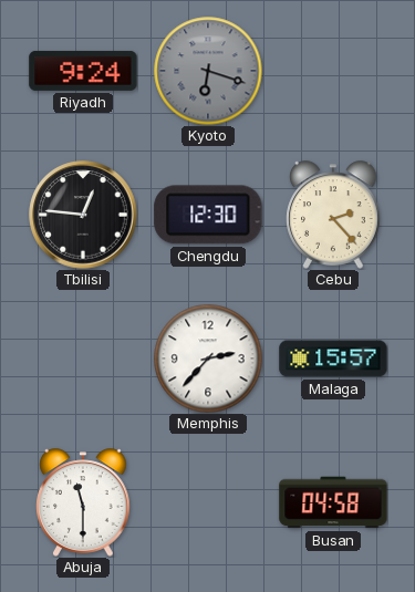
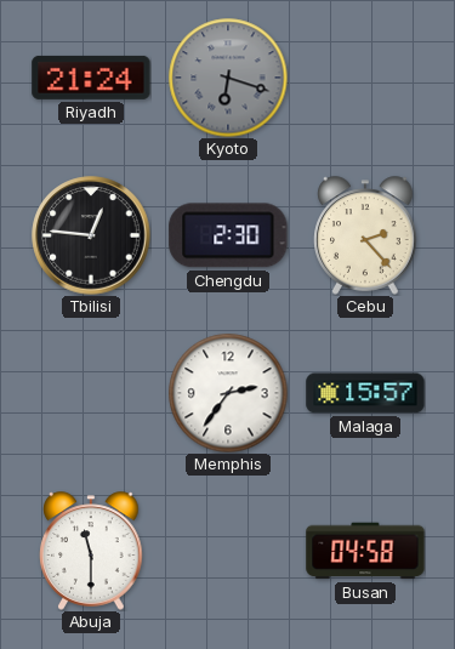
Riyadh: 9:24 -> 21:24 (91, 78)
Chengdu: 12:30 -> 2:30 (228, 235)
Memphis: 2:37 -> 2:36 (228, 393)
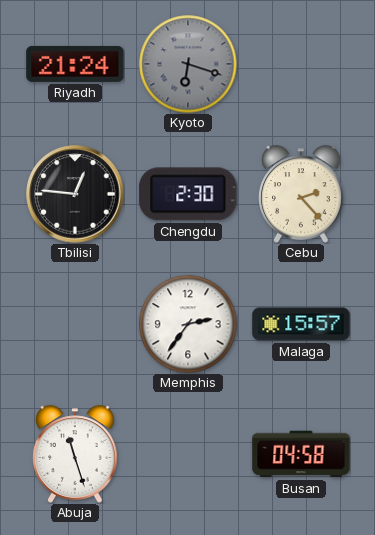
Abuja: 11:30 -> 11:27 (75, 454)
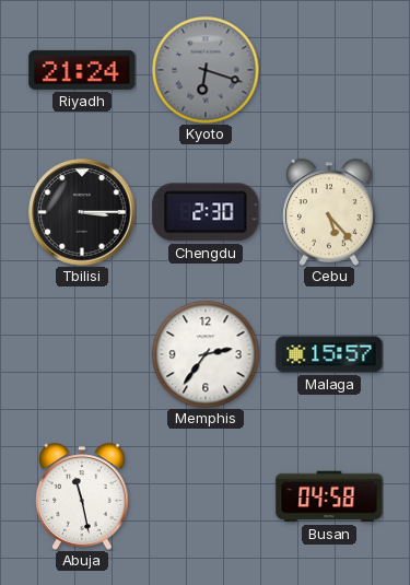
Tbilisi: 12:46 -> 3:15 (82, 212)
Cebu: 2:23 -> 5:23 (329, 212)
Abuja: 11:27 -> 11:28 (82, 496)
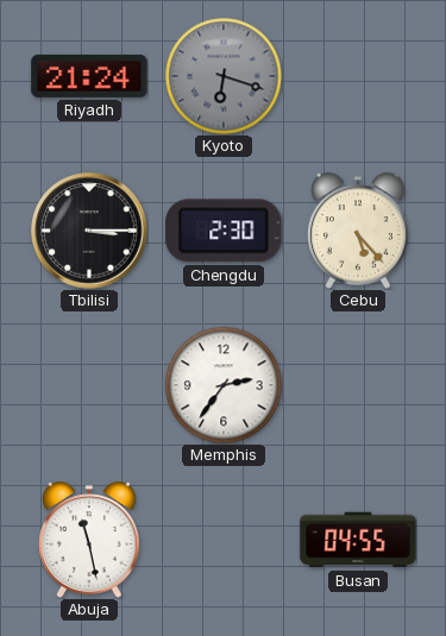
Malaga: 15:57 -> none (329, 354)
Busan: 04:58 -> 04:55 (358, 540)
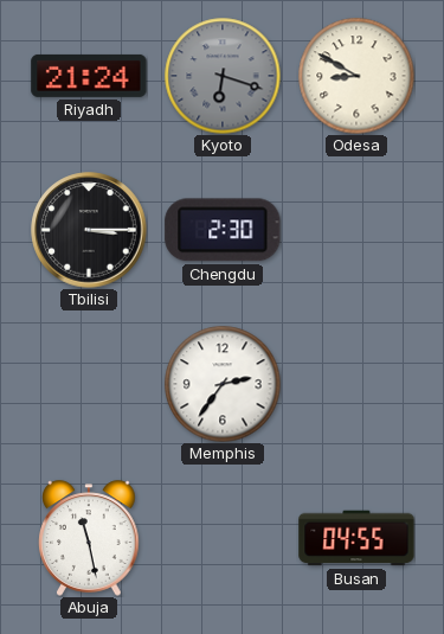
Odesa: none -> 8:50 (356, 76)
Cebu: 5:23 -> none (358, 231)
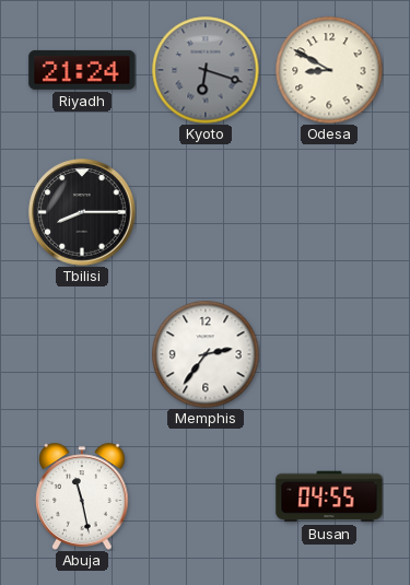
Tbilisi: 3:15 -> 8:15 (82, 212)
Chengdu: 2:30 -> none (223, 230)
